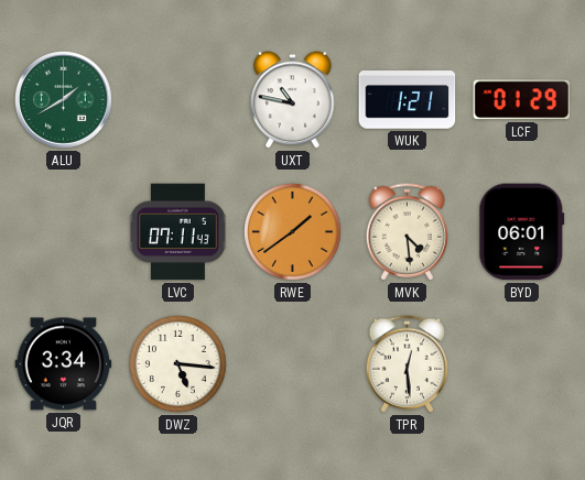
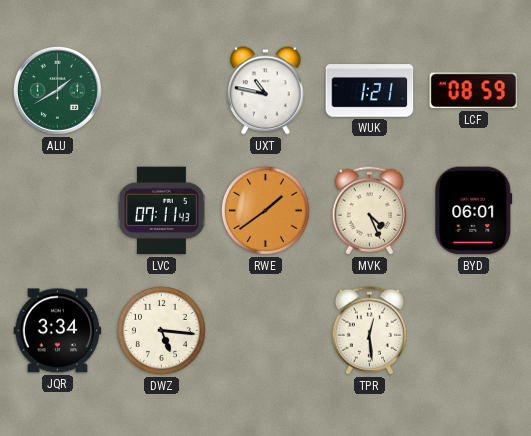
LCF: 01:29 -> 08:59 (474, 91)
MVK: 4:29 -> 4:26 (370, 211)
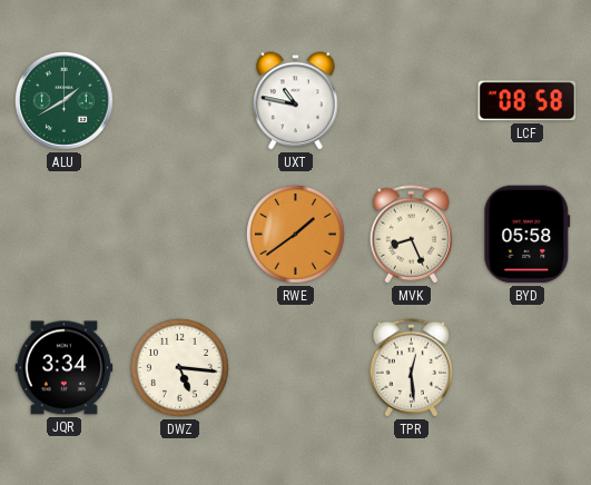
WUK: 1:21 -> none (370, 91)
LCF: 08:59 -> 08:58 (528, 101)
LVC: 07:11 -> none (162, 211)
MVK: 4:26 -> 8:26 (412, 235)
BYD: 06:01 -> 05:58 (528, 235)
